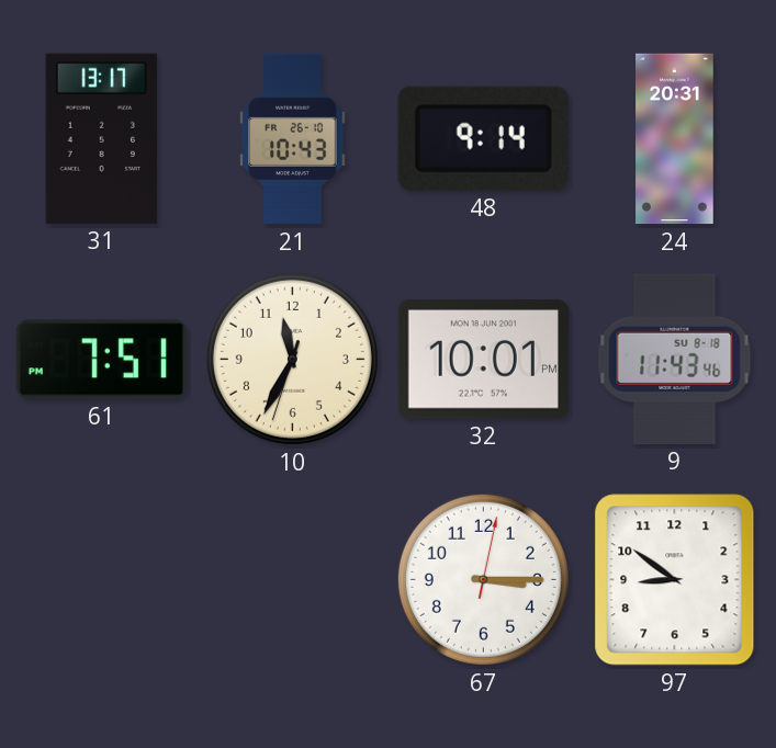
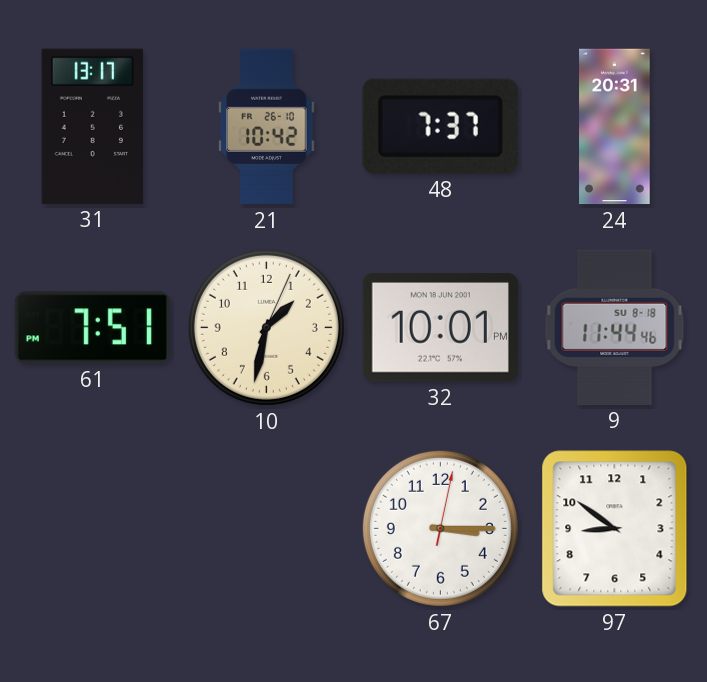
21: 10:43 -> 10:42 (267, 127)
48: 9:14 -> 7:37 (440, 126)
10: 11:34 -> 1:32 (266, 327)
9: 11:43 -> 11:44 (615, 327)
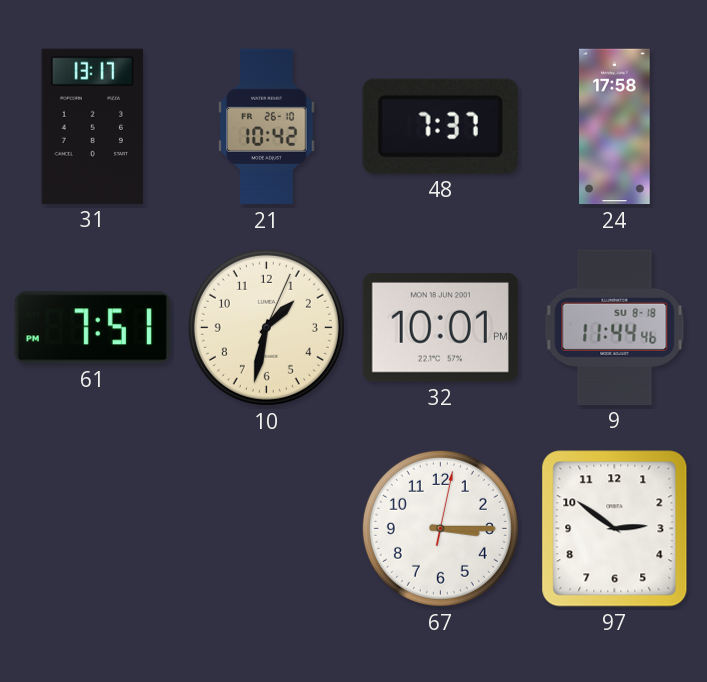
24: 20:31 -> 17:58 (615, 127)
97: 8:51 -> 2:51 (615, 529)
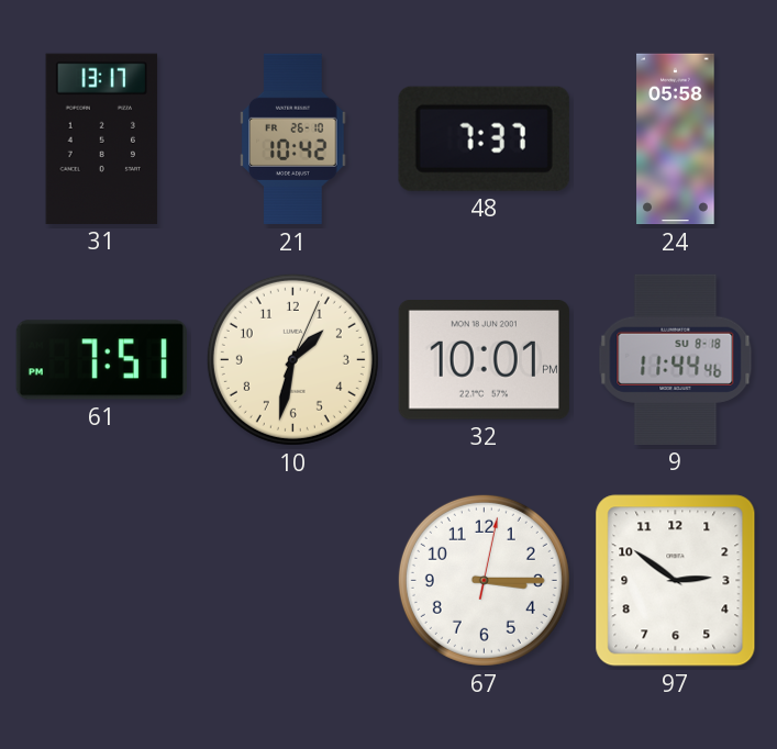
24: 17:58 -> 05:58 (676, 139)
